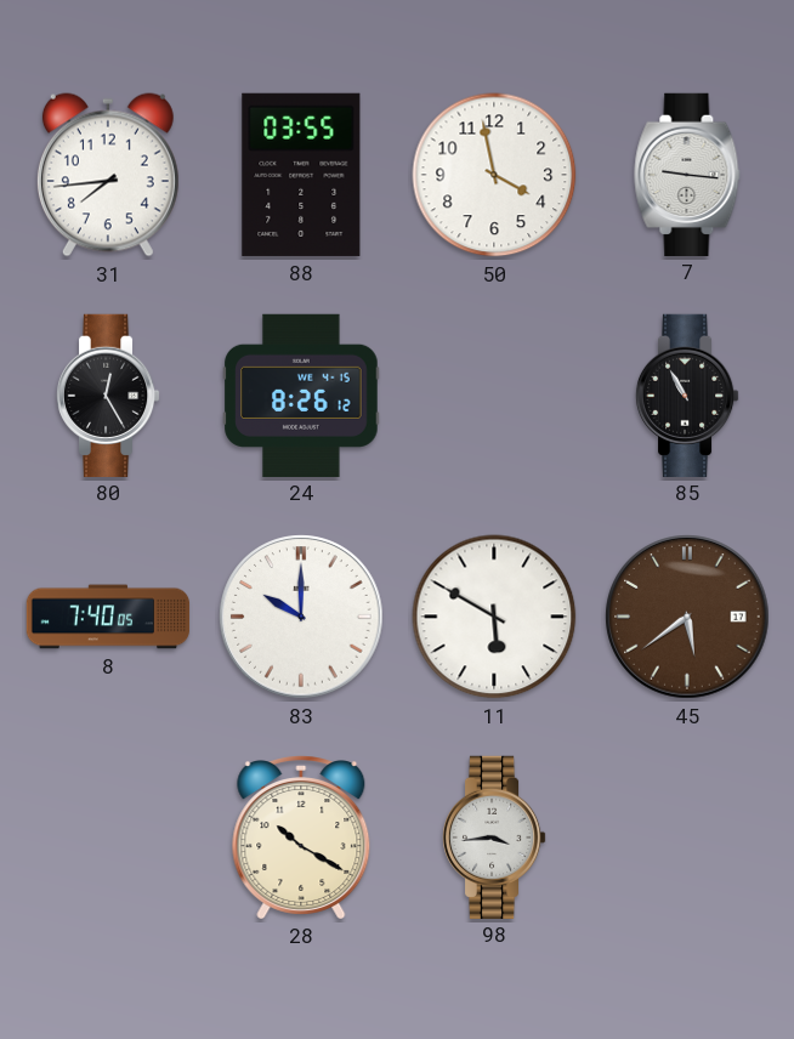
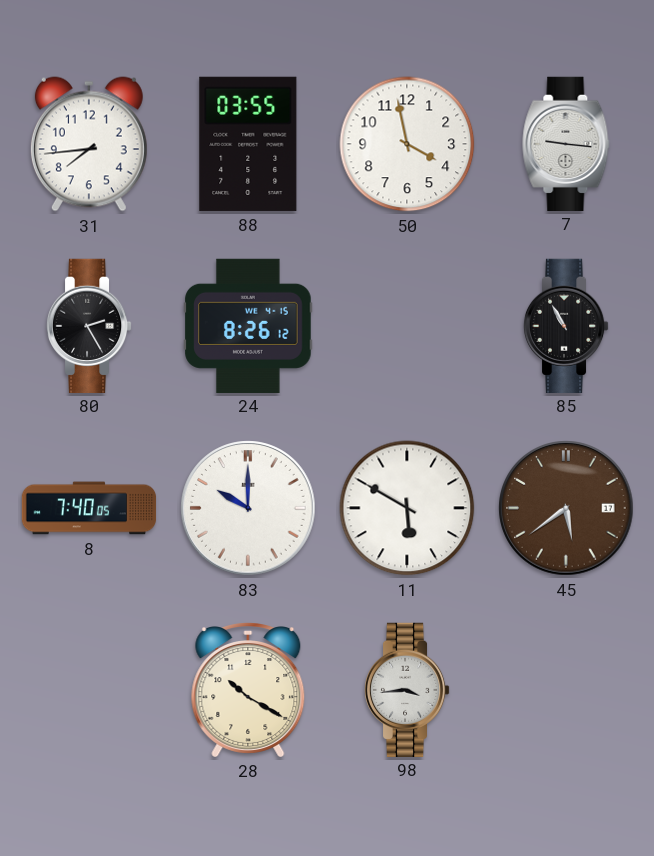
80: 12:25 -> 2:25 (89, 325)
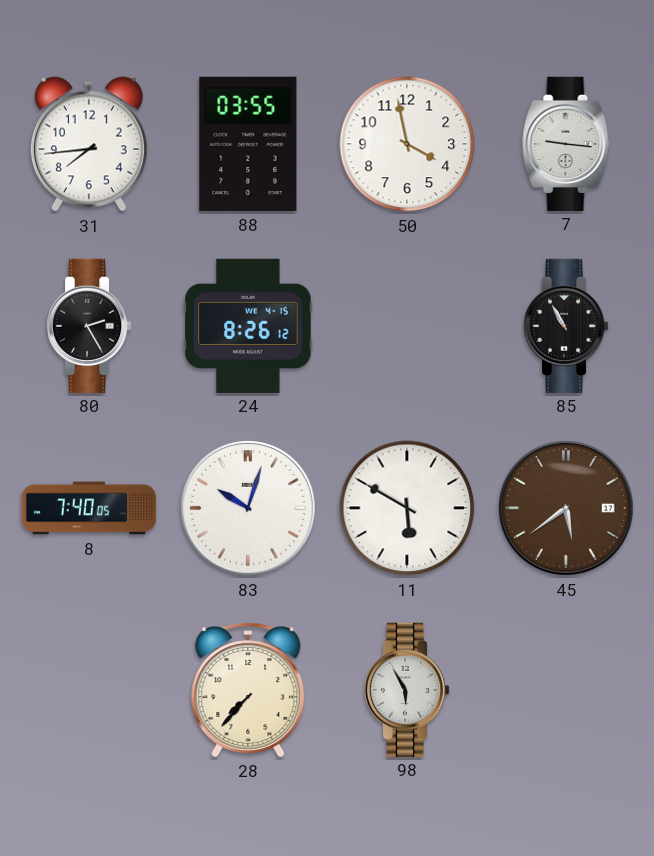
83: 10:00 -> 10:03 (248, 508)
28: 10:20 -> 7:37 (248, 690)
98: 3:44 -> 5:55 (407, 689)
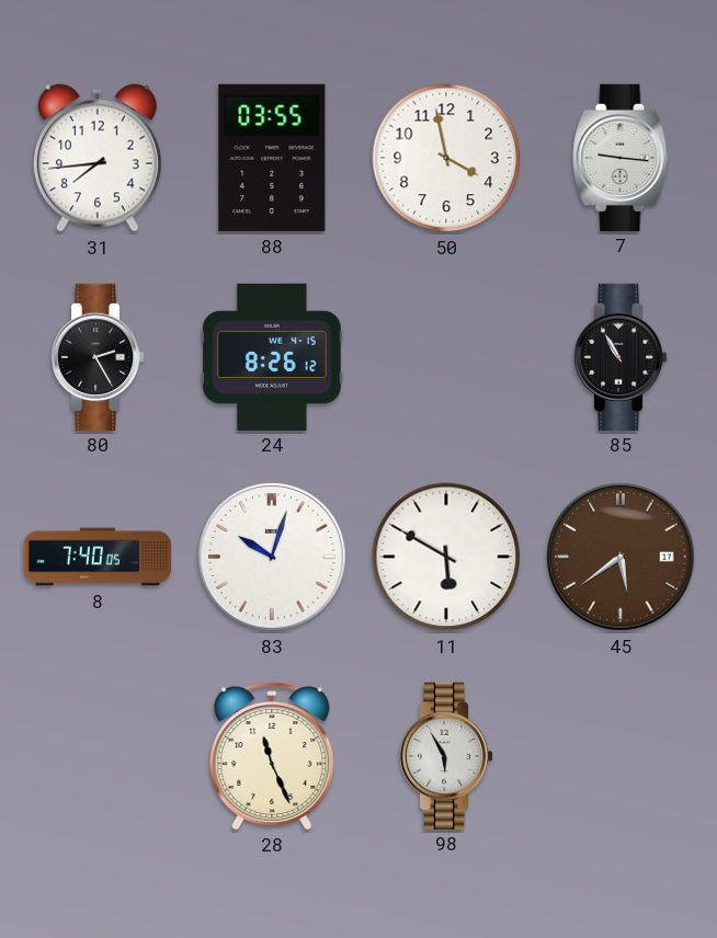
28: 7:37 -> 11:26 (272, 756)
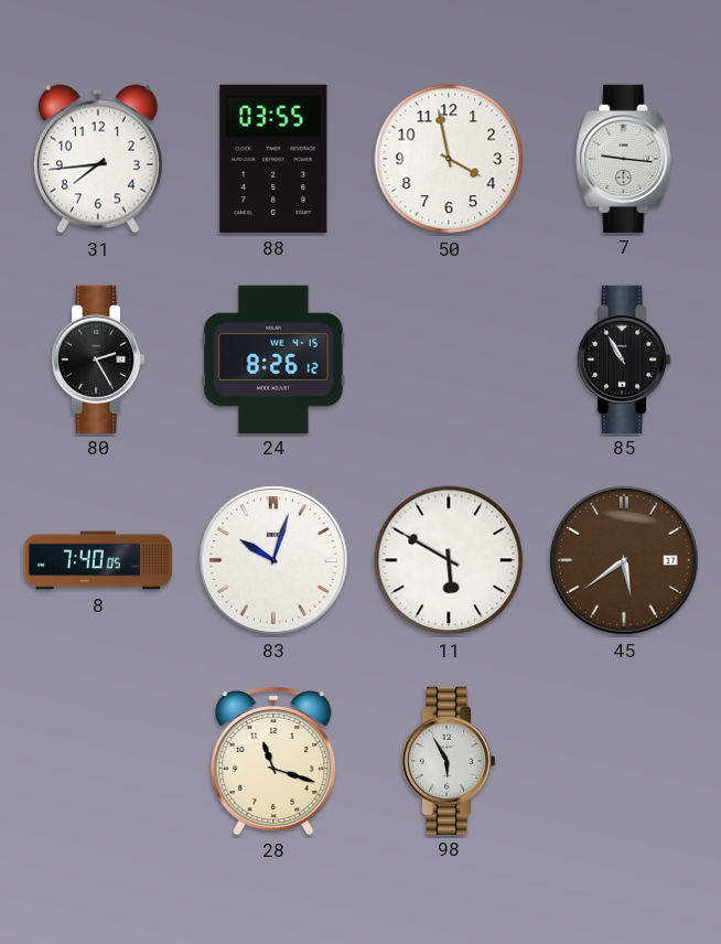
28: 11:26 -> 11:18 (273, 761)
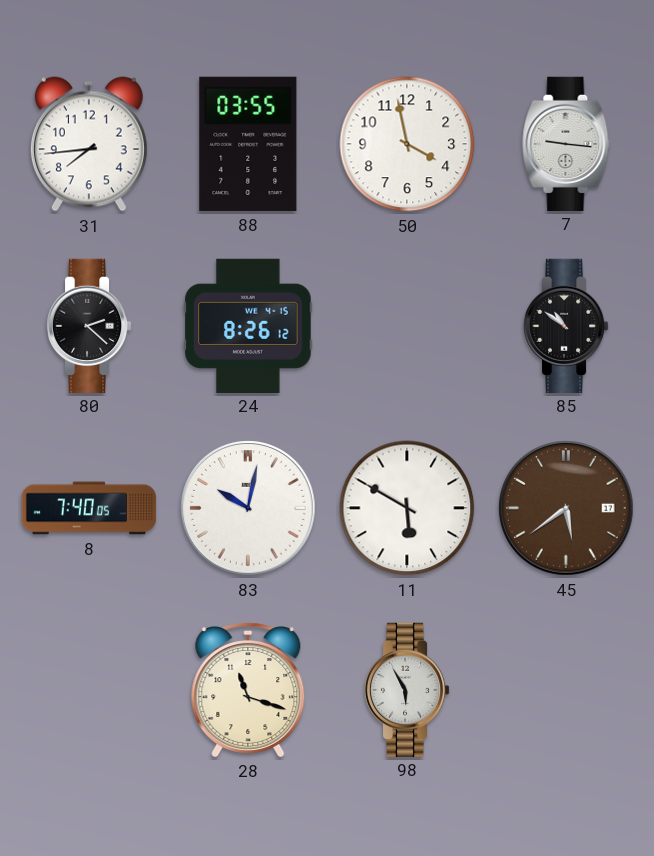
80: 2:25 -> 2:22 (89, 325)
85: 10:55 -> 10:51 (566, 325)
83: 10:03 -> 10:02 (248, 508)
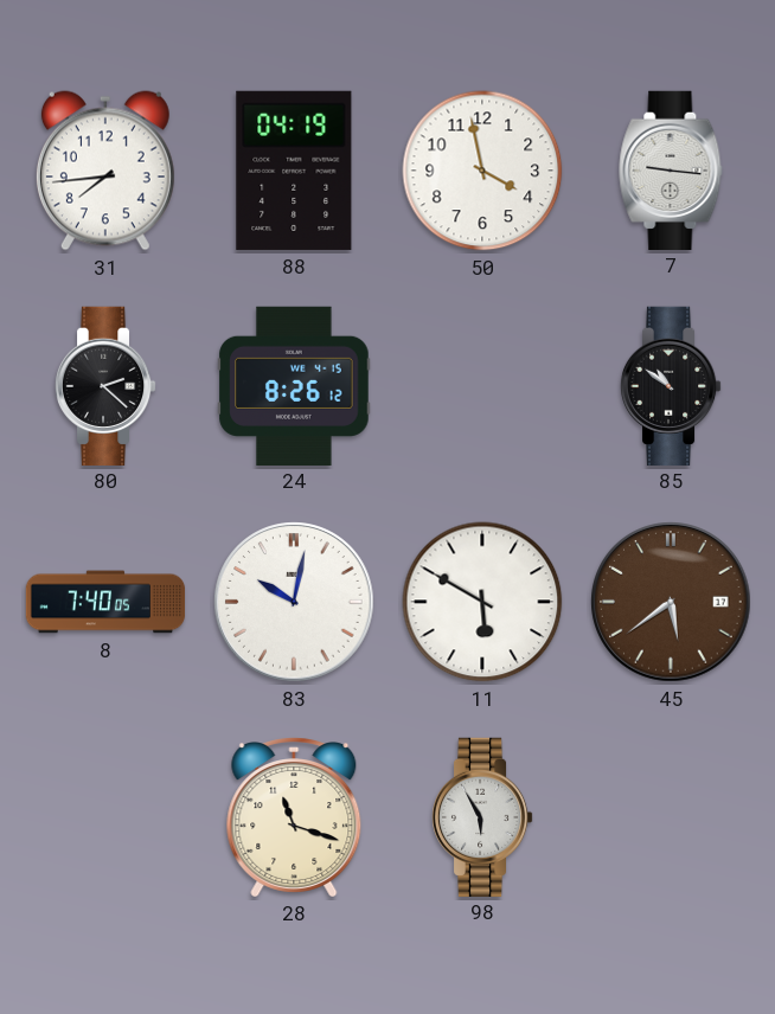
88: 03:55 -> 04:19 (294, 171)
